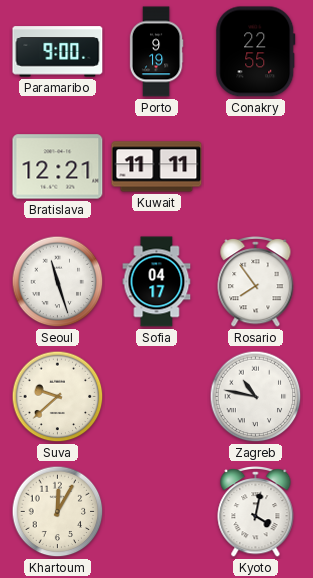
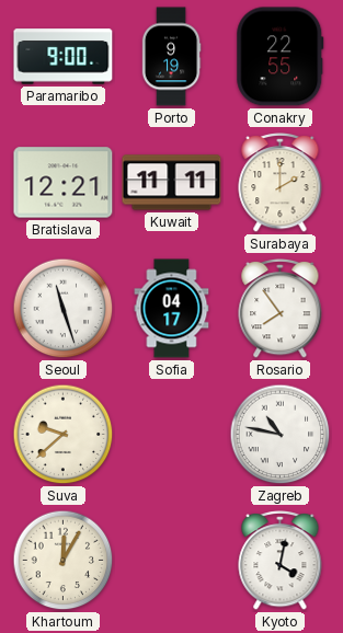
Surabaya: none -> 2:00 (281, 183)
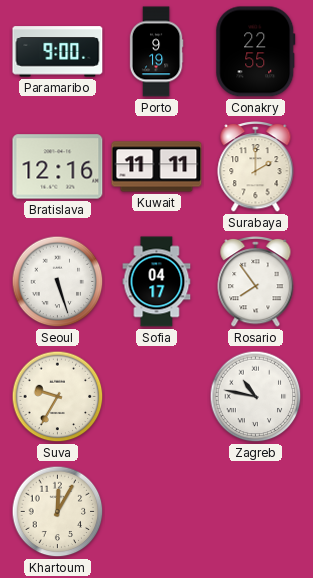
Bratislava: 12:21 -> 12:16 (58, 167)
Seoul: 11:27 -> 5:27 (58, 282)
Suva: 9:38 -> 9:35 (58, 397)
Kyoto: 4:02 -> none (281, 561)
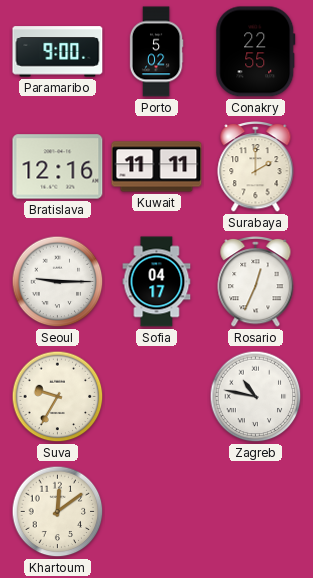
Porto: 9:19 -> 5:02 (156, 52)
Seoul: 5:27 -> 9:15 (58, 282)
Rosario: 7:54 -> 12:34 (256, 282)
Khartoum: 12:05 -> 12:09 (58, 512)
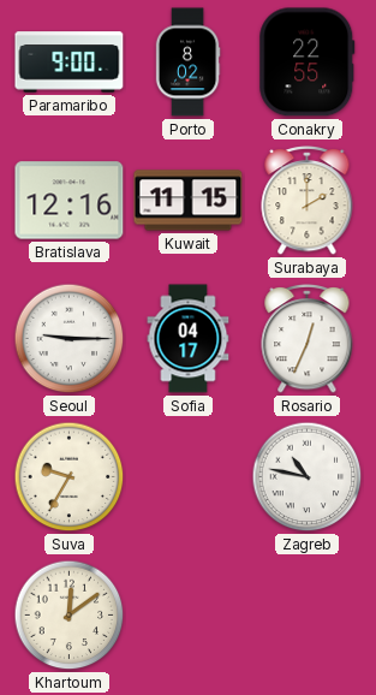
Porto: 5:02 -> 8:02 (187, 63)
Kuwait: 11:11 -> 11:15 (189, 201)
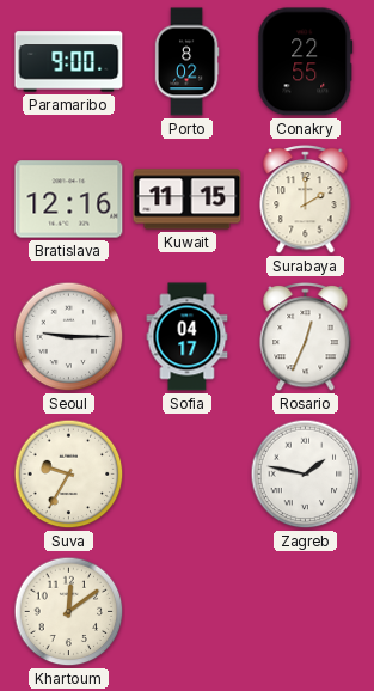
Zagreb: 10:47 -> 1:47 (306, 475)
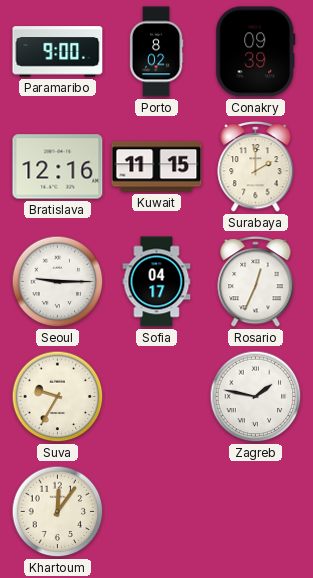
Conakry: 22:55 -> 09:39 (256, 52)
Khartoum: 12:09 -> 12:06 (58, 512)
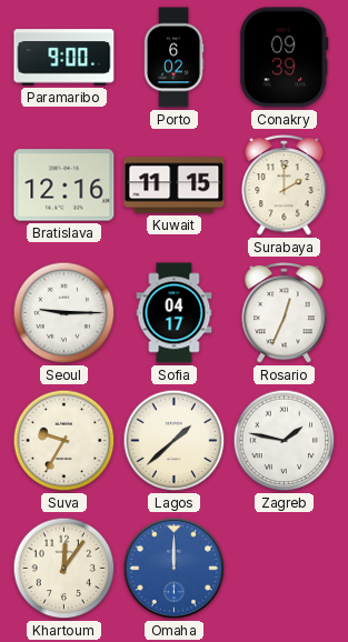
Porto: 8:02 -> 6:02 (173, 58)
Lagos: none -> 1:38 (175, 441)
Omaha: none -> 12:00 (175, 569)
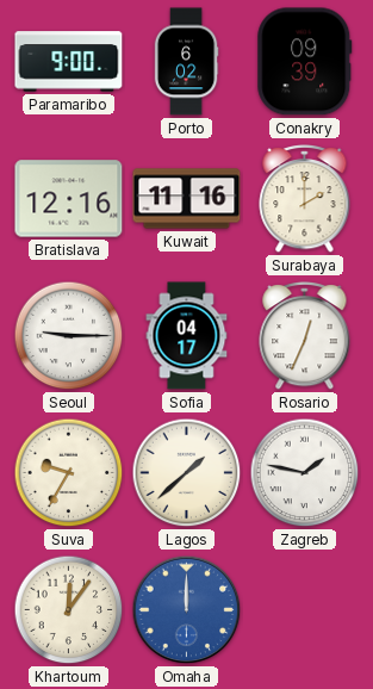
Kuwait: 11:15 -> 11:16 (187, 199)
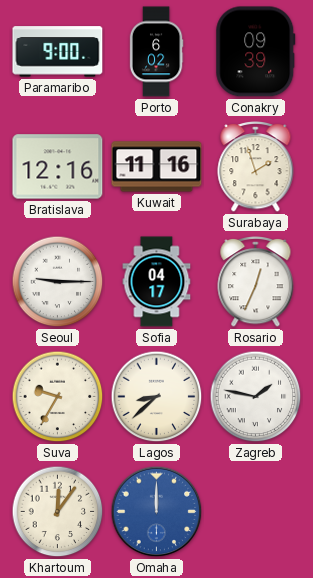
Surabaya: 2:00 -> 1:57 (256, 167)
Lagos: 1:38 -> 8:38 (157, 397)
